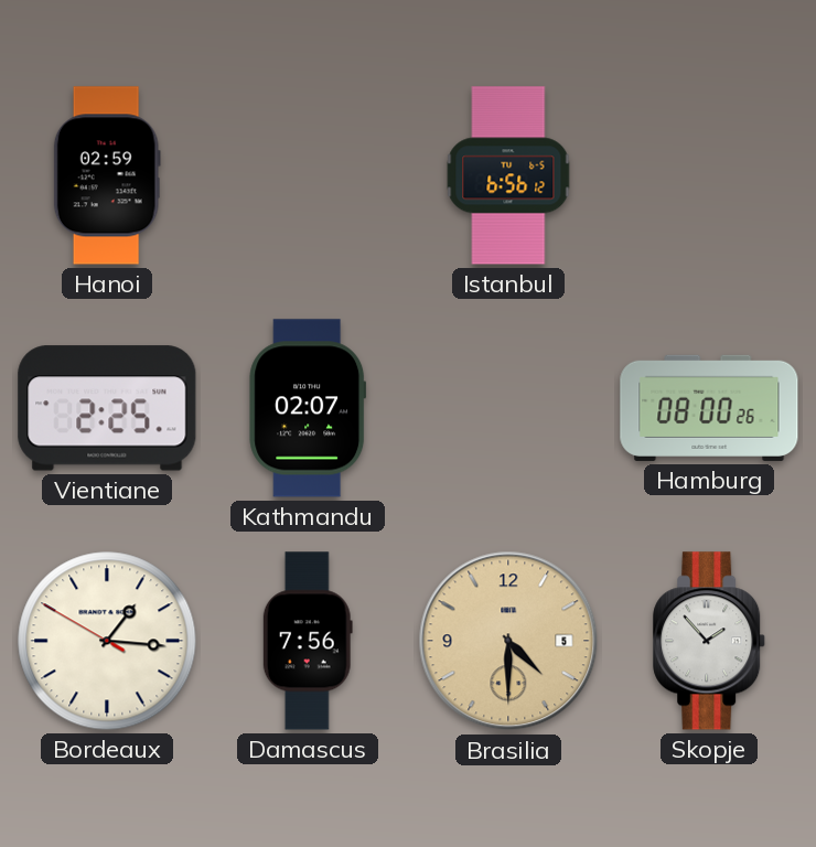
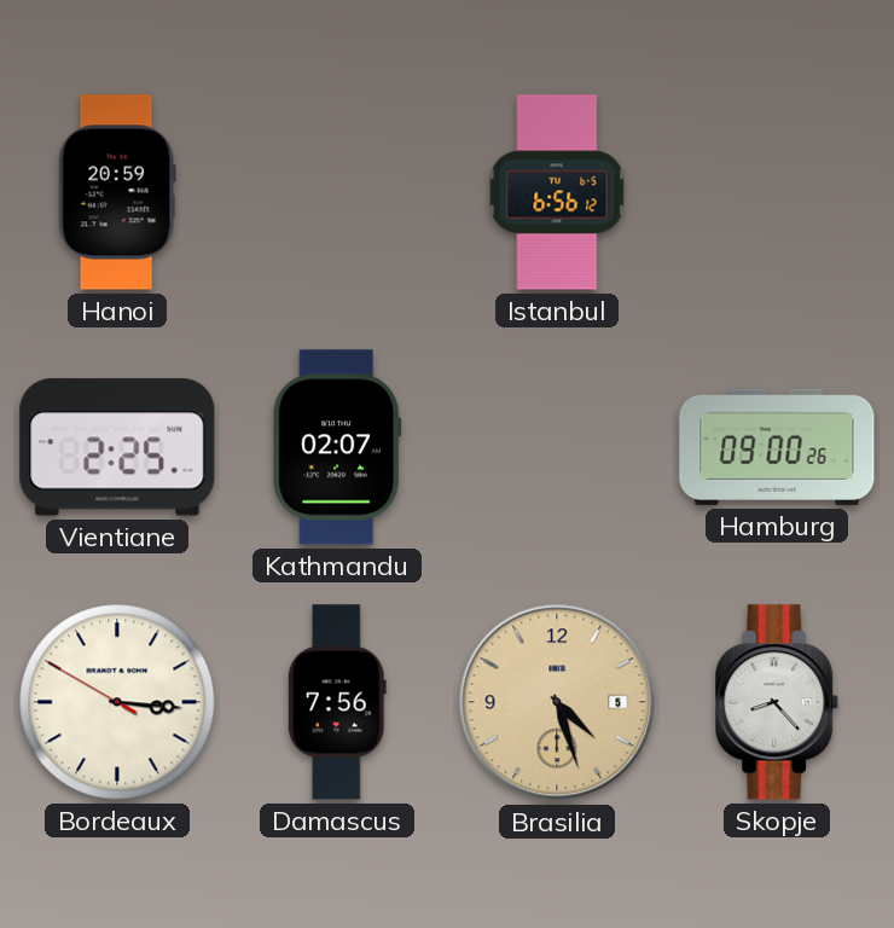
Hanoi: 02:59 -> 20:59 (117, 192)
Hamburg: 08:00 -> 09:00 (777, 447)
Bordeaux: 1:15 -> 3:15 (117, 702)
Brasilia: 4:30 -> 4:27 (557, 702)
Skopje: 1:53 -> 8:23 (778, 702)
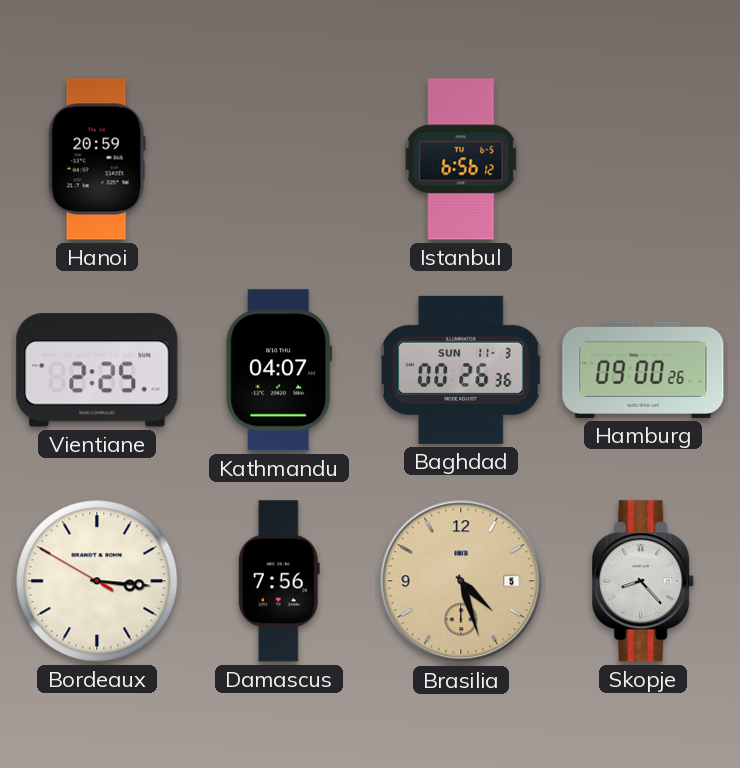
Kathmandu: 02:07 -> 04:07 (279, 370)
Baghdad: none -> 00:26 (461, 370)
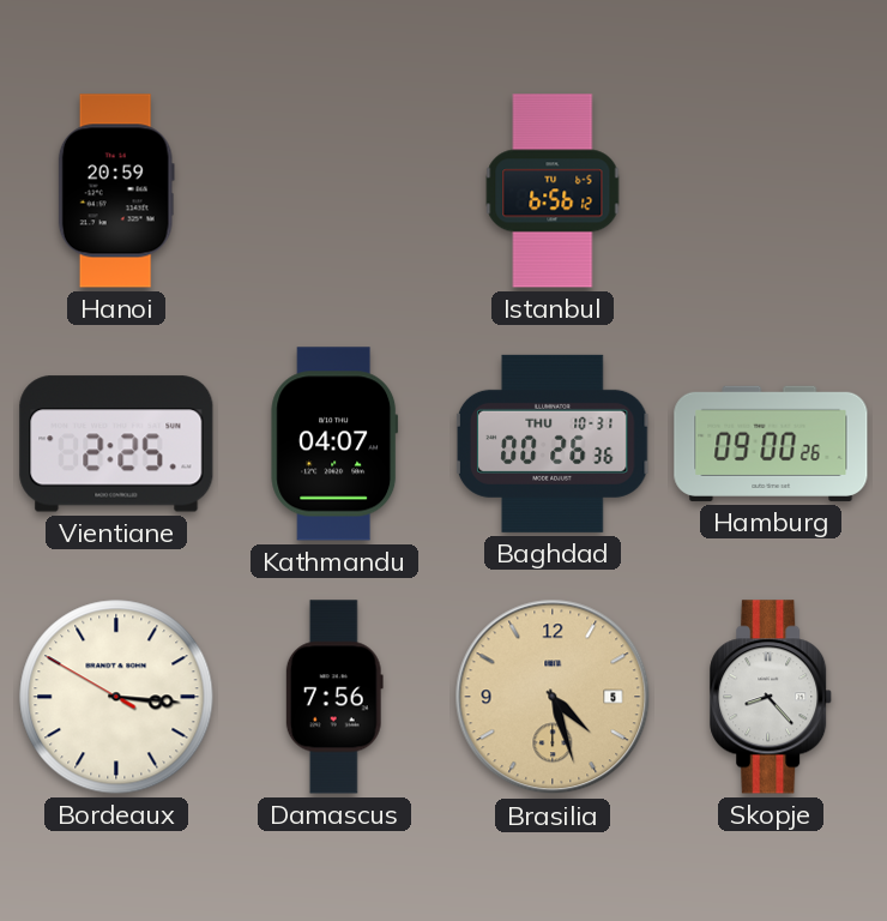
Baghdad date: SUN 11-3 -> THU 10-31 (553, 444)
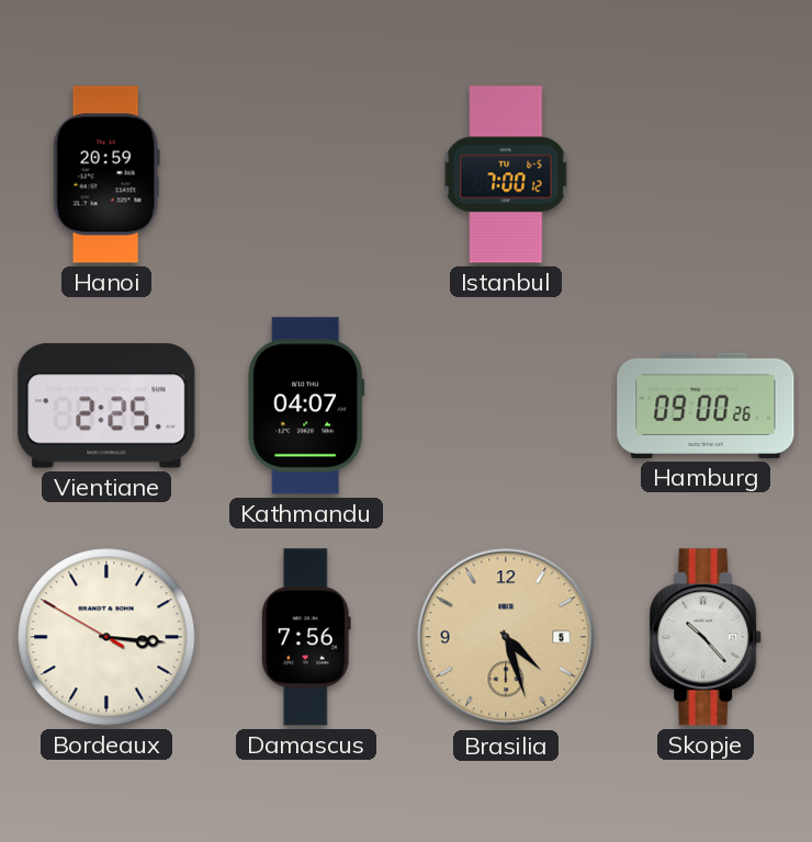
Istanbul: 6:56 -> 7:00 (506, 174)
Baghdad: 00:26 -> none (553, 444)
Skopje: 8:23 -> 10:23 (707, 637)
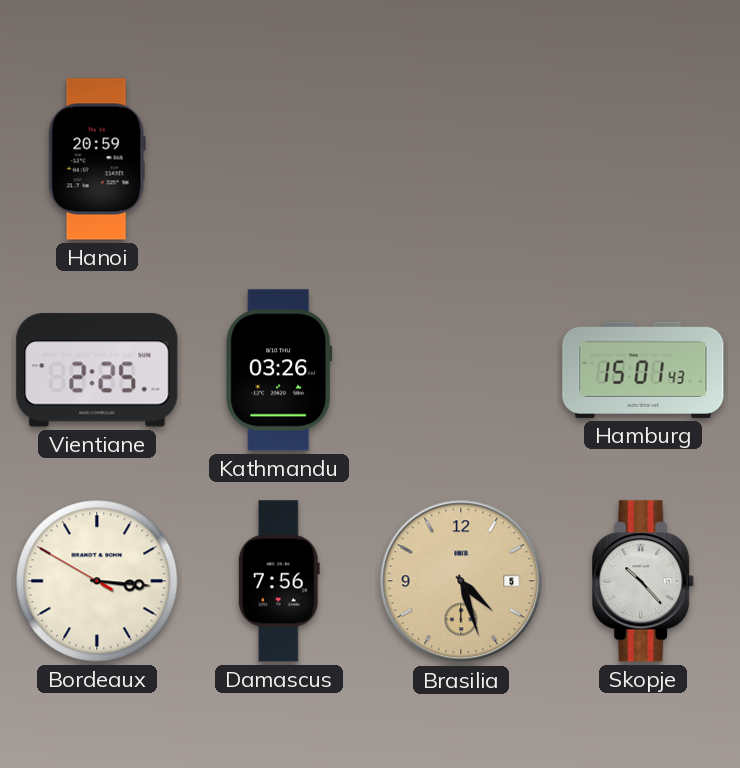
Istanbul: 7:00 -> none (506, 174)
Kathmandu: 04:07 -> 03:26 (279, 370)
Hamburg: 09:00 -> 15:01 (643, 370)
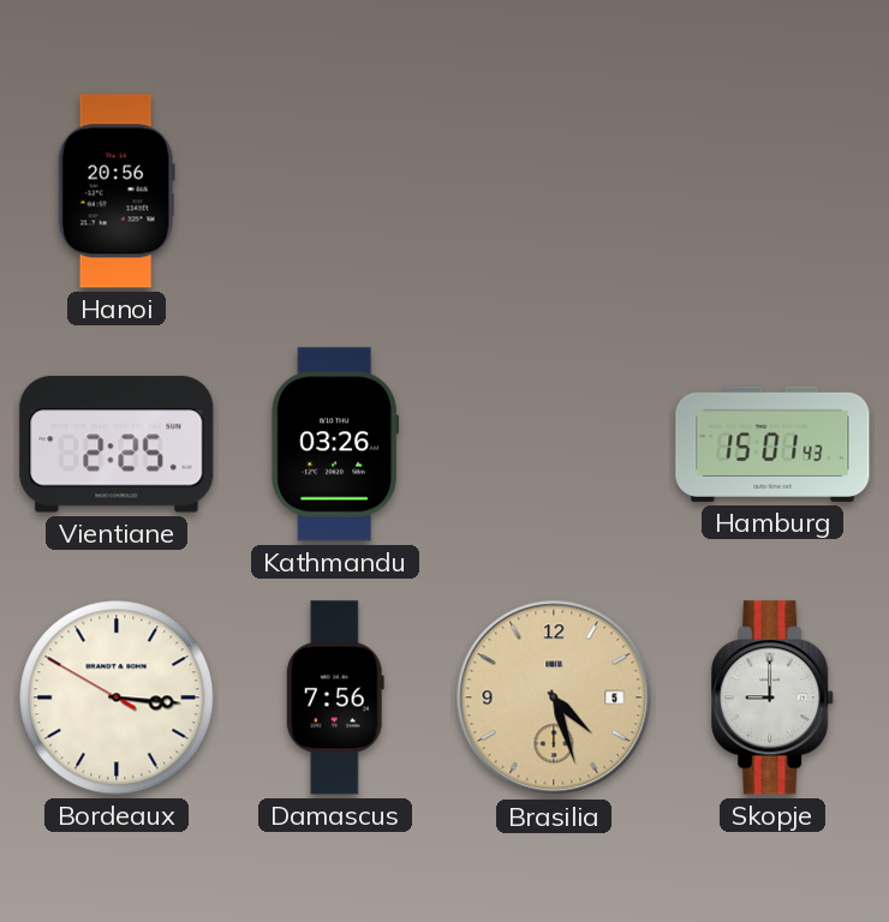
Hanoi: 20:59 -> 20:56 (117, 191)
Skopje: 10:23 -> 9:00 (774, 698)
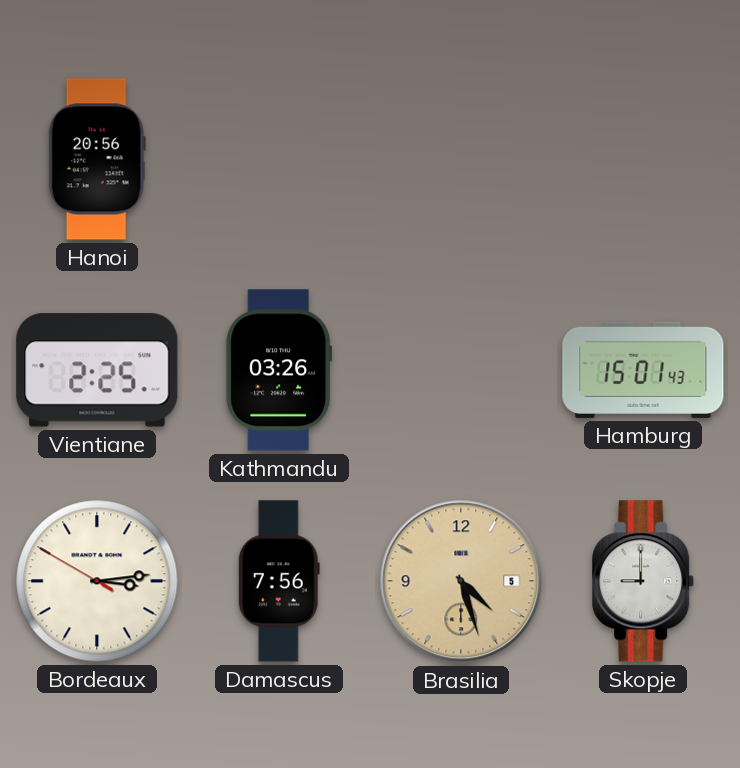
Bordeaux: 3:15 -> 3:13 (97, 581)
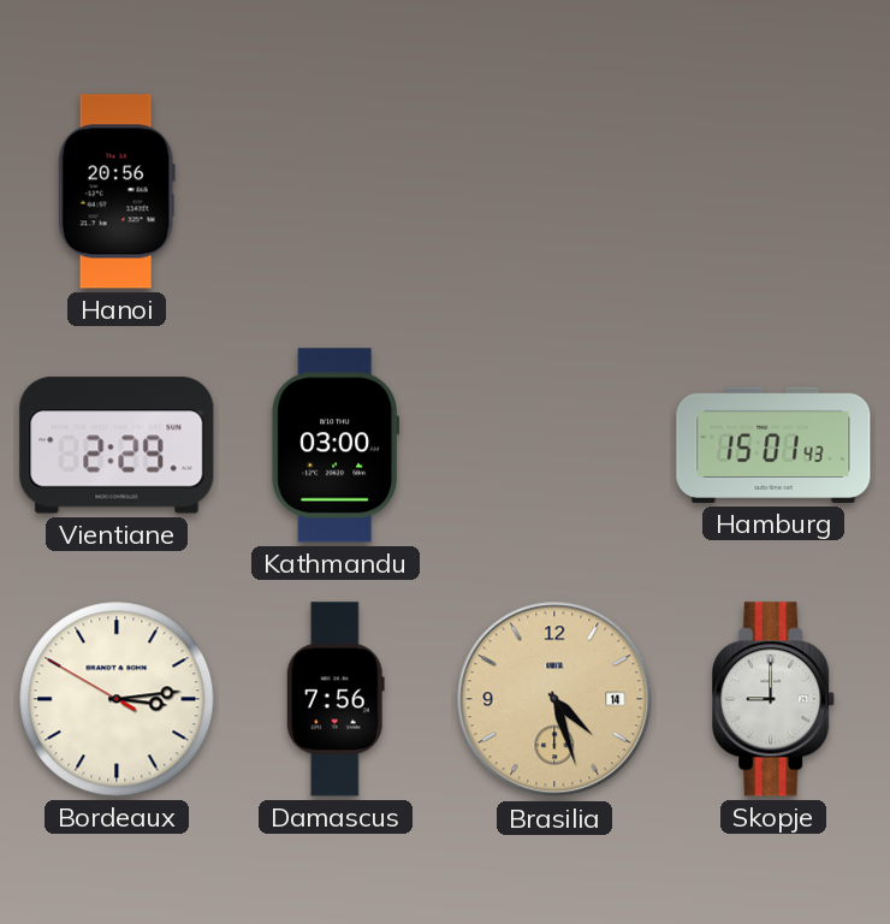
Vientiane: 2:25 -> 2:29 (117, 445)
Kathmandu: 03:26 -> 03:00 (336, 445)
Brasilia date: 5 -> 14 (554, 699)
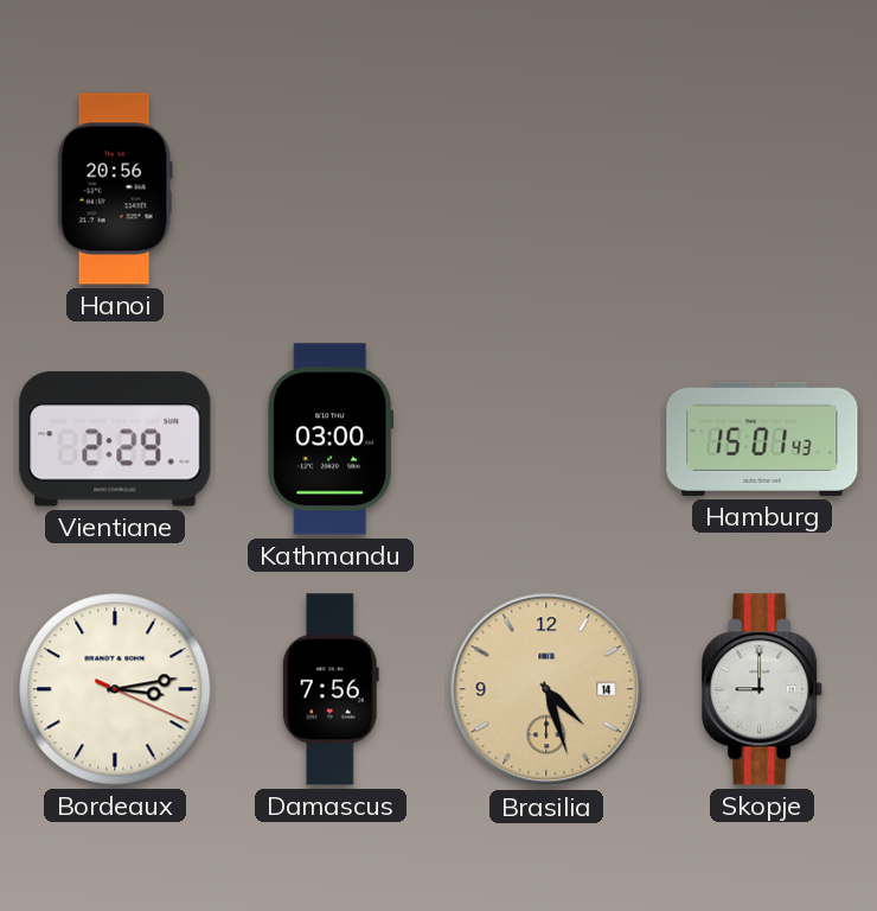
Bordeaux: 3:13:50 -> 3:13:19 (115, 689)
